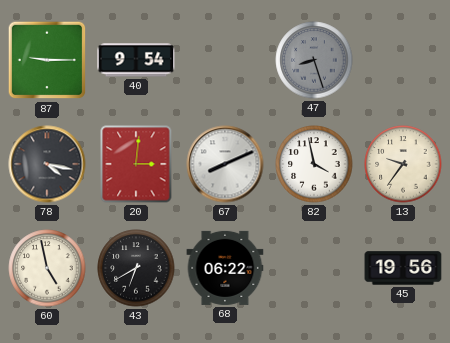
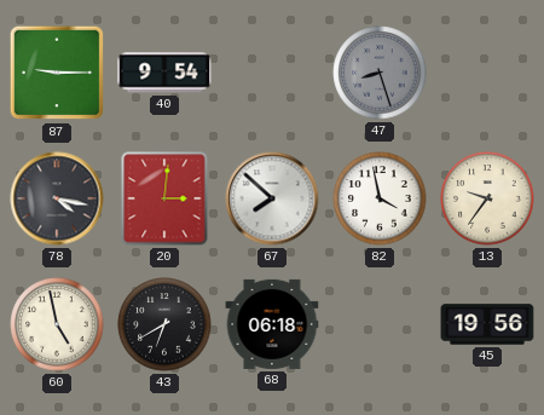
67: 8:11 -> 7:52 (272, 198)
68: 06:22 -> 06:18 (272, 324)
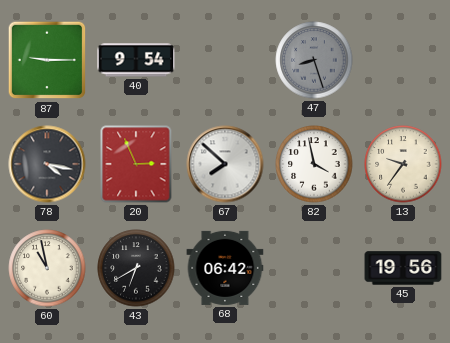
20: 3:01 -> 2:56 (136, 164)
60: 4:58 -> 10:58 (47, 268)
68: 06:18 -> 06:42 (225, 268)
